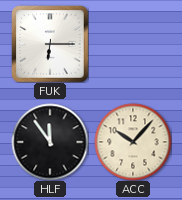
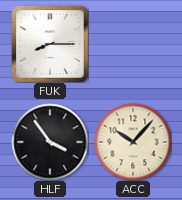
FUK: 6:15 -> 8:15 (50, 44)
HLF: 11:54 -> 3:54 (50, 142)
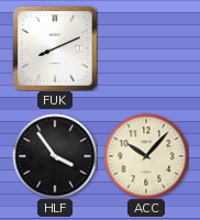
FUK: 8:15 -> 8:11 (55, 48)
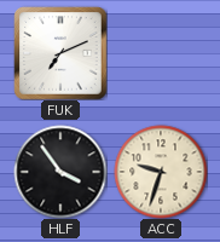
FUK: 8:11 -> 7:11 (60, 53)
ACC: 10:07 -> 9:33 (161, 172)
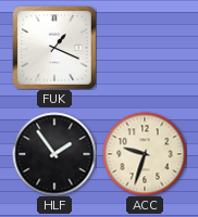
FUK: 7:11 -> 1:19 (54, 48)
HLF: 3:54 -> 1:54 (54, 154)
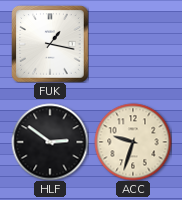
FUK: 1:19 -> 1:17 (50, 44)
HLF: 1:54 -> 2:51 (50, 142)
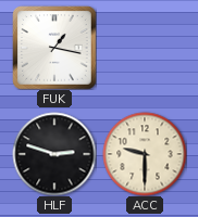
HLF: 2:51 -> 2:48 (54, 154)
ACC: 9:33 -> 9:30 (145, 154)
